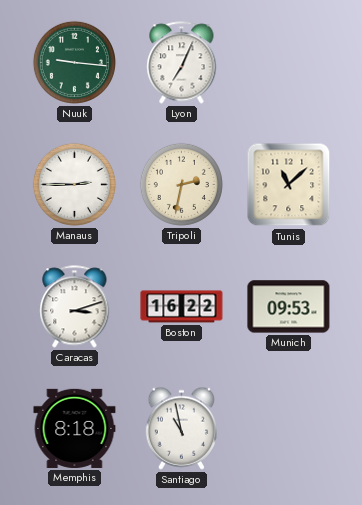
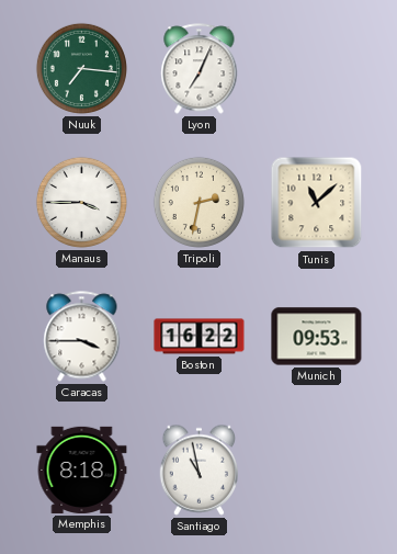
Nuuk: 9:16 -> 7:16 (81, 68)
Manaus: 2:45 -> 3:45 (81, 202)
Caracas: 3:12 -> 3:45 (82, 337)
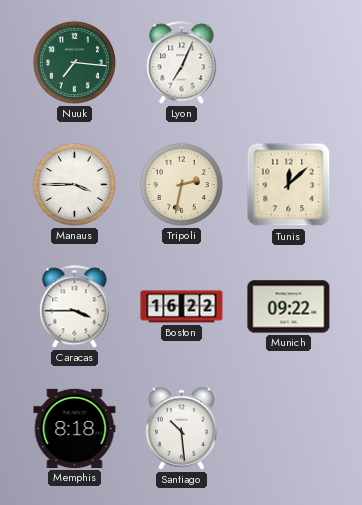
Tunis: 11:08 -> 12:08 (289, 185)
Munich: 09:53 -> 09:22 (289, 307)
Santiago: 10:58 -> 10:29 (182, 428)
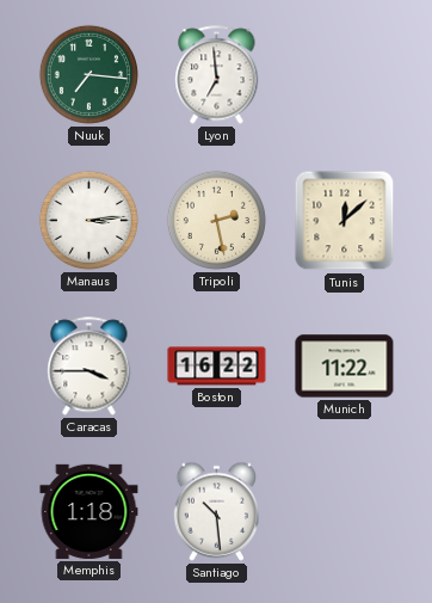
Lyon: 7:04 -> 6:59 (217, 75)
Manaus: 3:45 -> 3:14 (88, 220)
Tripoli: 2:32 -> 2:28 (216, 220)
Munich: 09:22 -> 11:22 (345, 367)
Memphis: 8:18 -> 1:18 (90, 511)
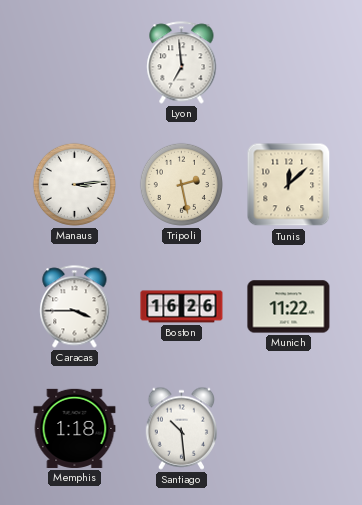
Nuuk: 7:16 -> none (88, 74)
Boston: 16:22 -> 16:26 (182, 307)
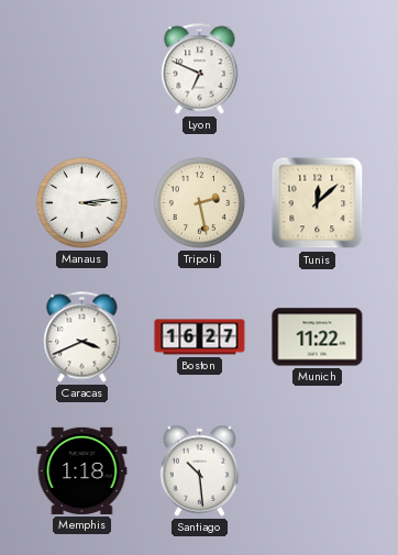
Lyon: 6:59 -> 6:49 (200, 69)
Caracas: 3:45 -> 3:41 (82, 337)
Boston: 16:26 -> 16:27 (200, 337)
